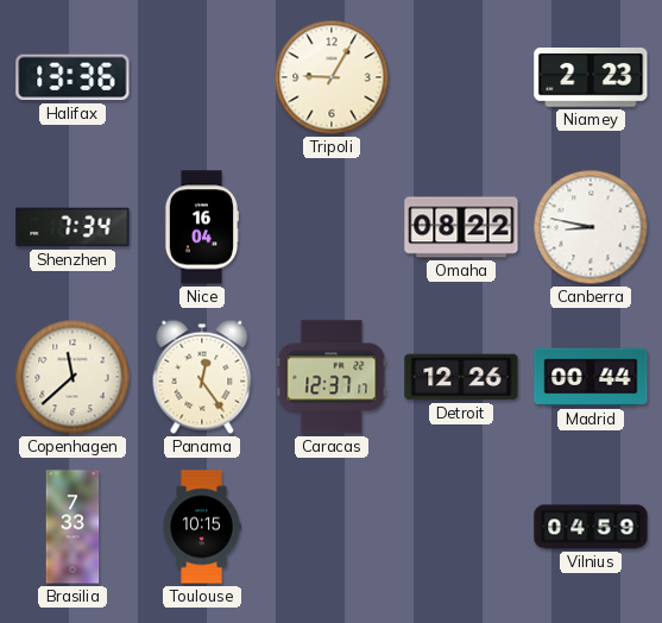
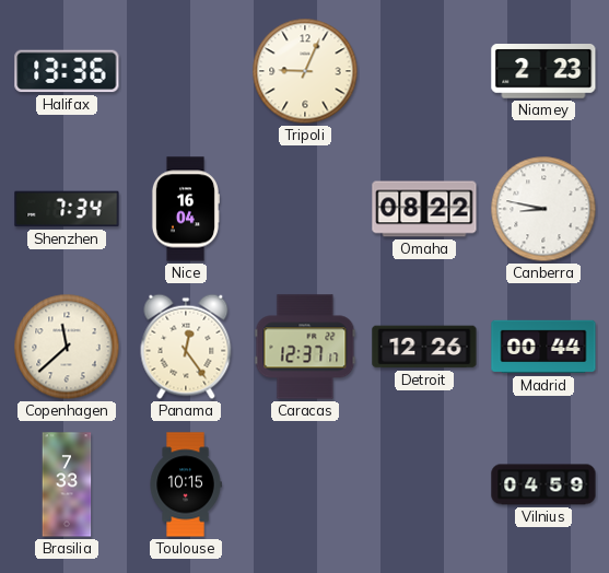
Tripoli: 9:05 -> 9:04 (305, 71)
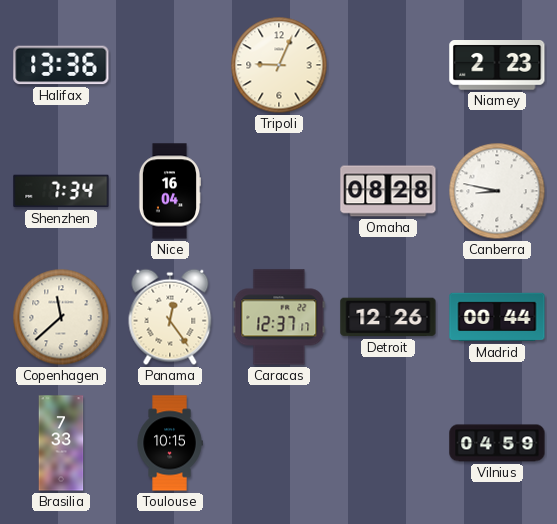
Omaha: 08:22 -> 08:28 (388, 191)
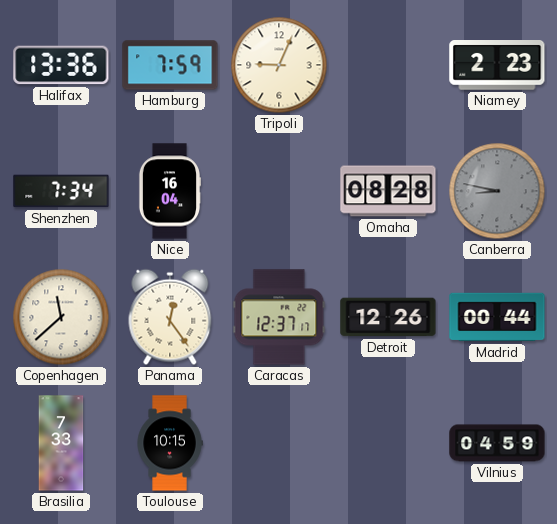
Hamburg: none -> 7:59 (170, 65)
Canberra dial: white -> grey (497, 191)
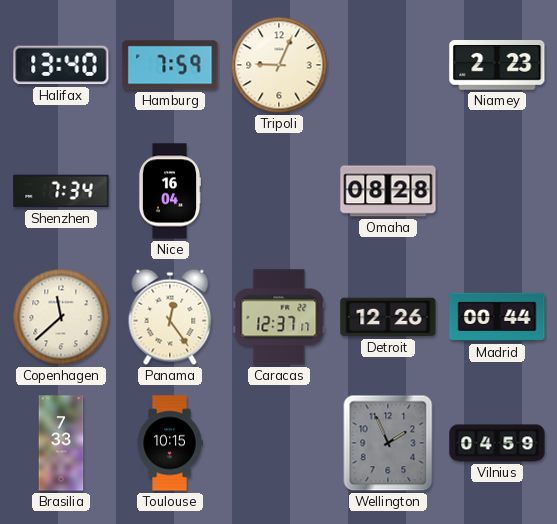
Halifax: 13:36 -> 13:40 (61, 65)
Canberra: 8:47 -> none (497, 191)
Wellington: none -> 1:56 (388, 443)
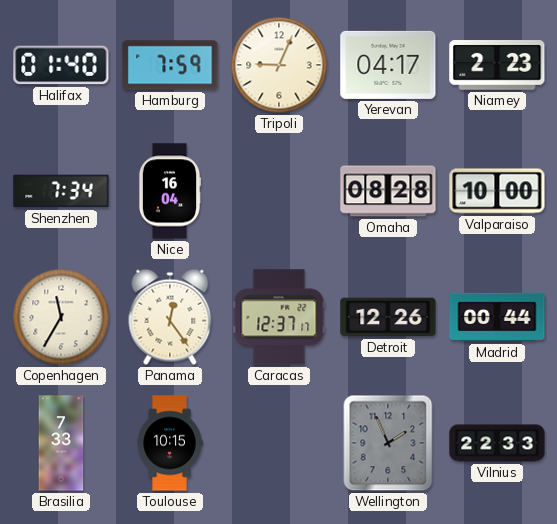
Halifax: 13:40 -> 01:40 (61, 65)
Yerevan: none -> 04:17 (388, 65)
Valparaiso: none -> 10:00 (497, 191)
Copenhagen: 11:38 -> 11:35 (61, 317)
Vilnius: 04:59 -> 22:33 (497, 443)
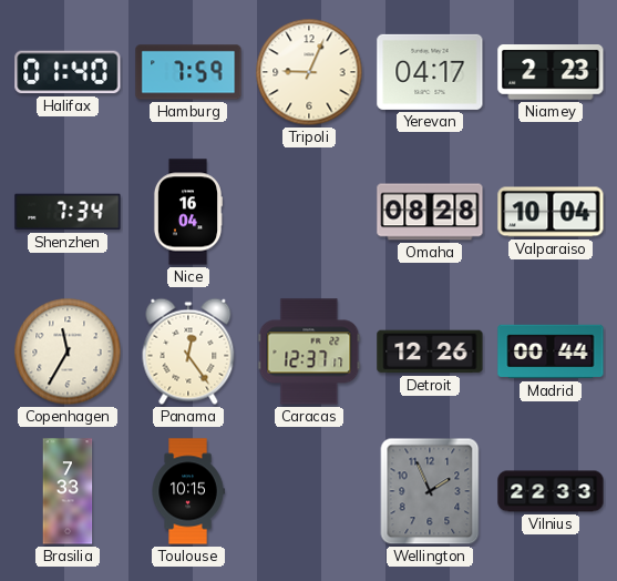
Valparaiso: 10:00 -> 10:04 (551, 212)
